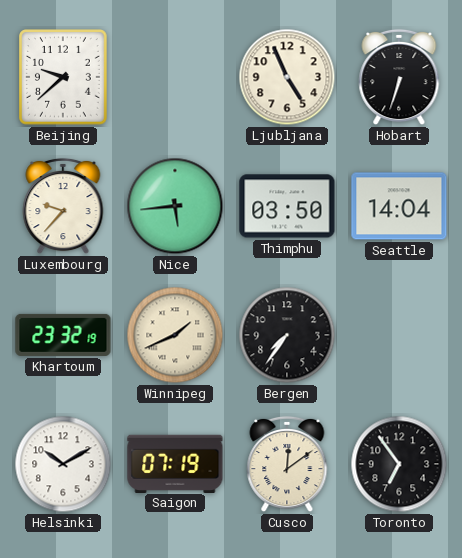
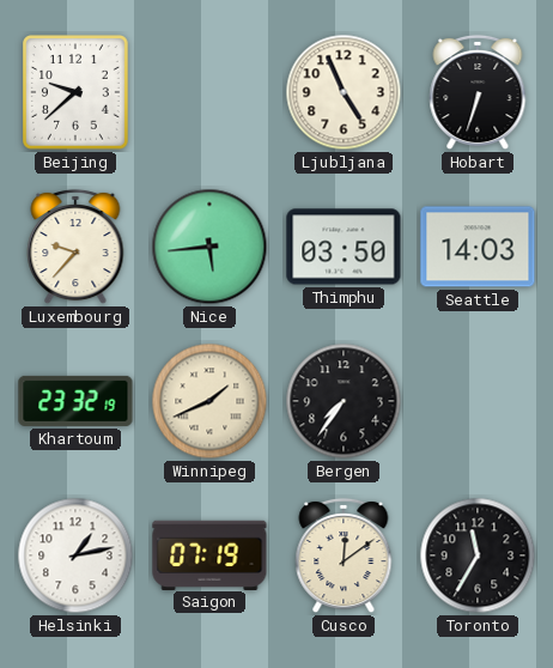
Seattle: 14:04 -> 14:03 (478, 247)
Helsinki: 10:10 -> 1:13 (75, 555)
Toronto: 6:54 -> 11:35 (478, 555)
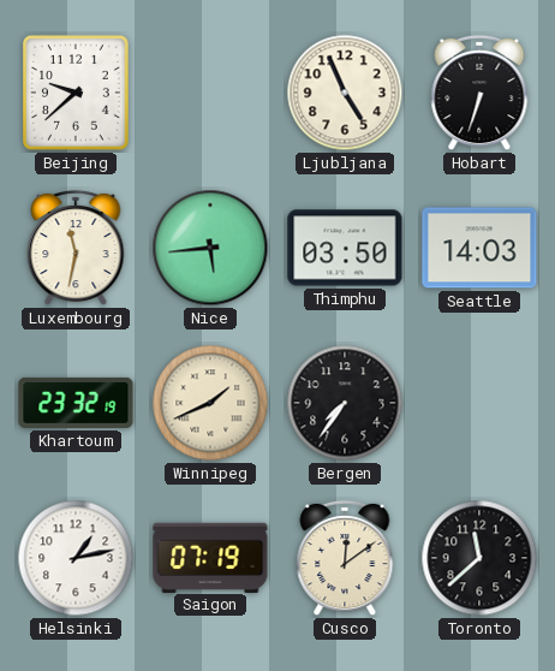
Luxembourg: 9:37 -> 11:32 (76, 248)
Toronto: 11:35 -> 11:38 (479, 558)
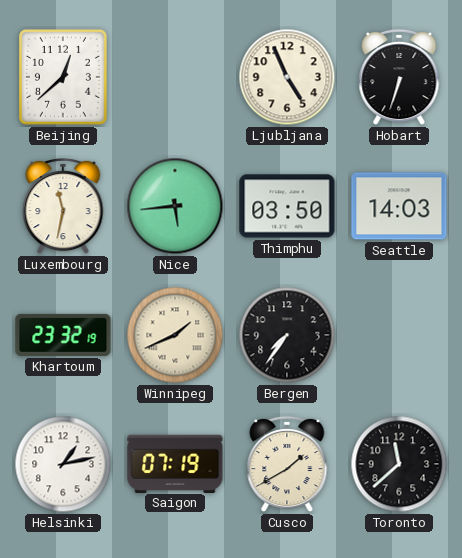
Beijing: 9:38 -> 12:38 (64, 78)
Cusco: 12:09 -> 1:40 (287, 464)
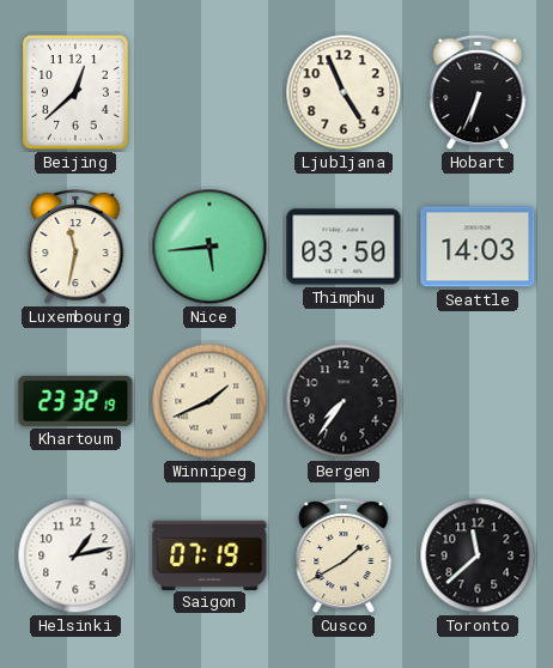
Hobart: 6:33 -> 6:34 (478, 92)
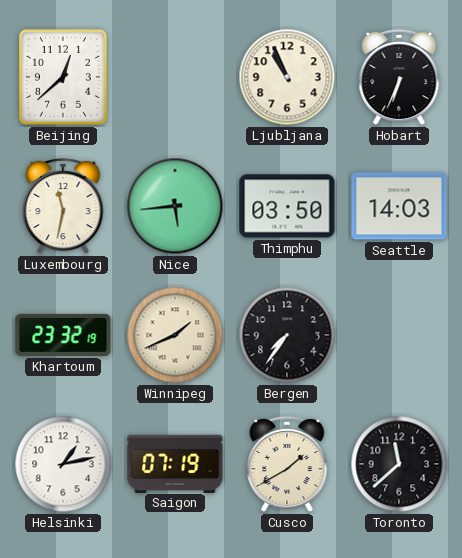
Ljubljana: 4:56 -> 10:56 (287, 77)
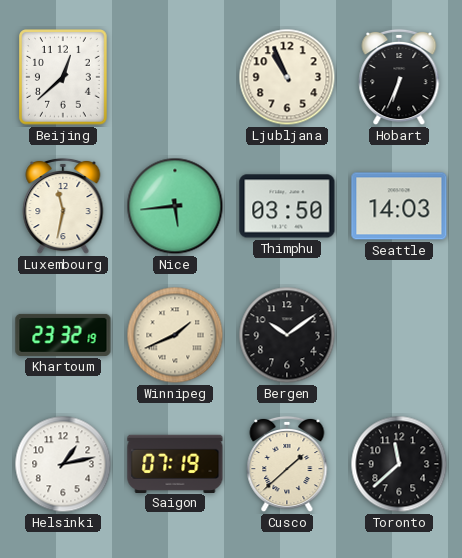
Bergen: 7:36 -> 10:09 (287, 335)
Cusco: 1:40 -> 1:38 (287, 464)
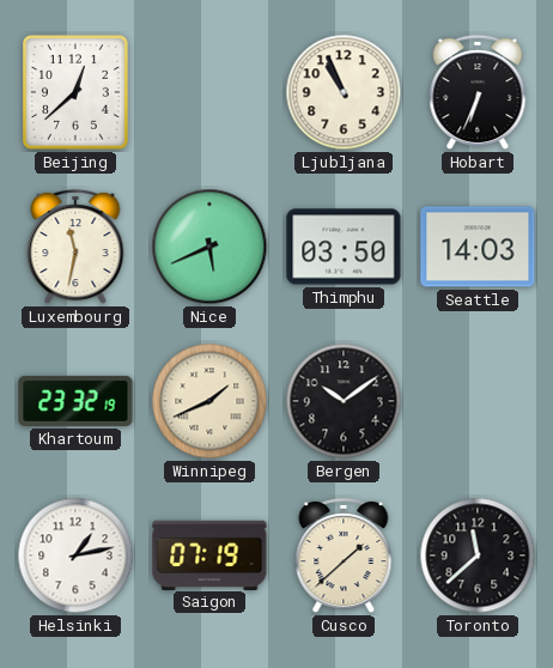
Nice: 5:44 -> 5:41 (209, 247)
